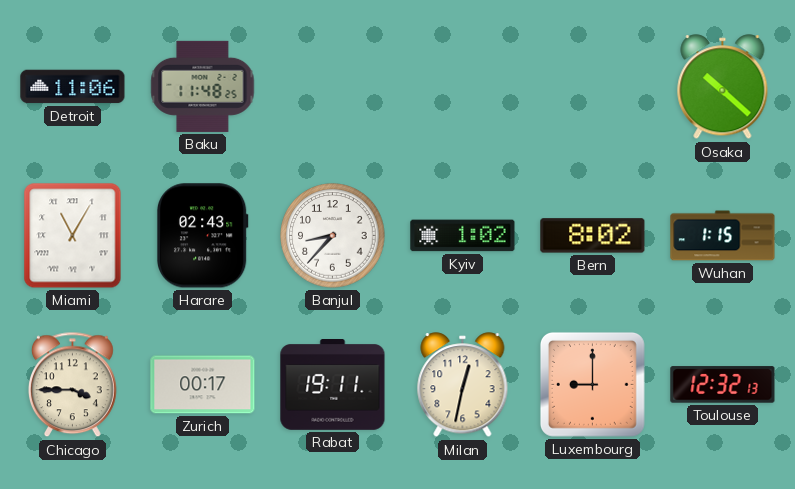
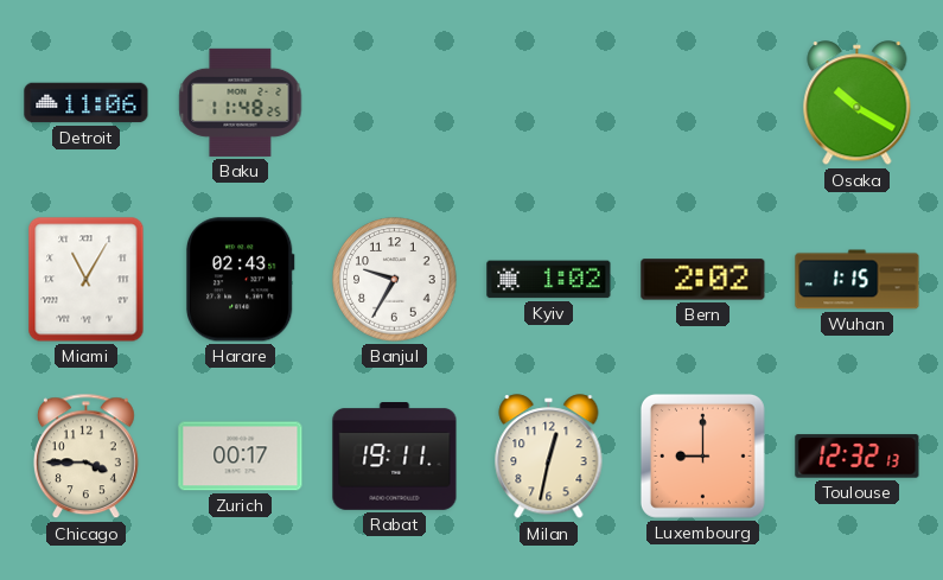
Osaka: 10:22 -> 10:20 (858, 103)
Banjul: 8:37 -> 9:35 (395, 280)
Bern: 8:02 -> 2:02 (703, 280)
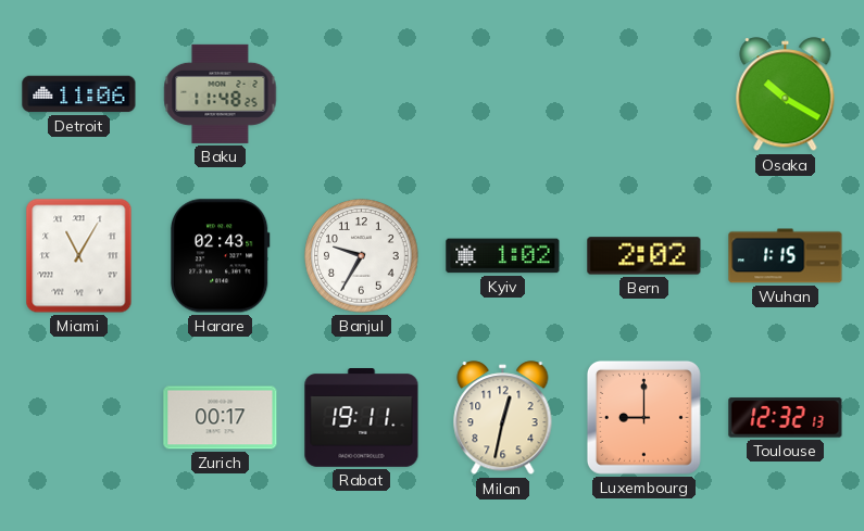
Chicago: 3:45 -> none (85, 457)
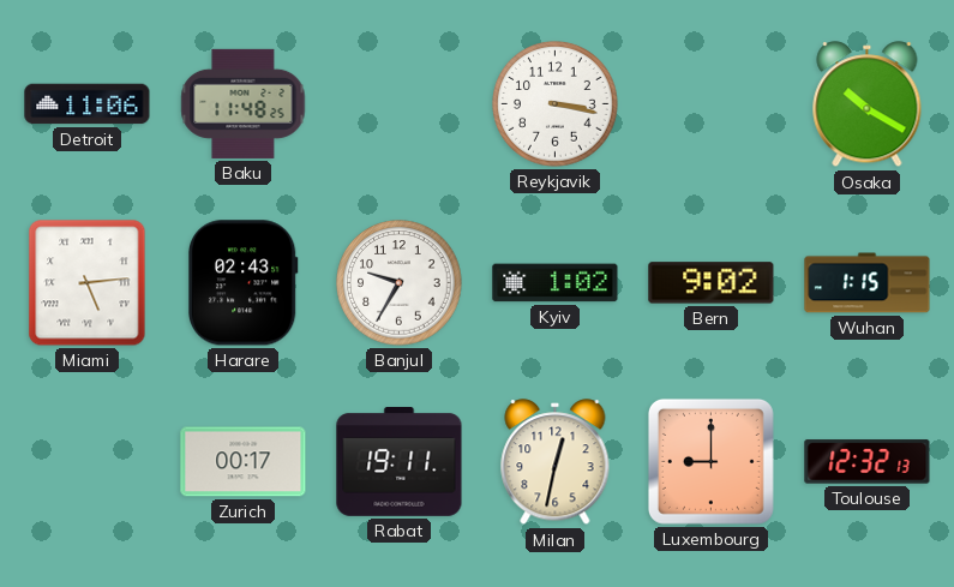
Reykjavik: none -> 3:17 (556, 104)
Miami: 11:05 -> 5:14 (88, 283)
Bern: 2:02 -> 9:02 (712, 283)
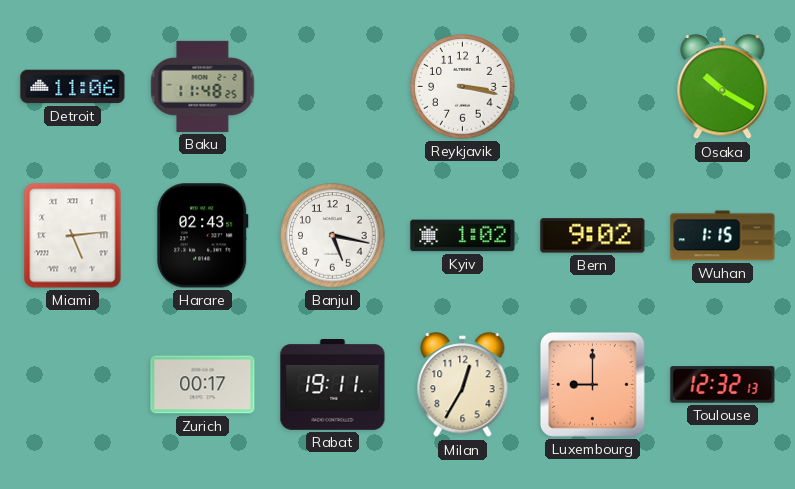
Banjul: 9:35 -> 5:17 (333, 236)
Milan: 12:32 -> 12:35 (463, 385)
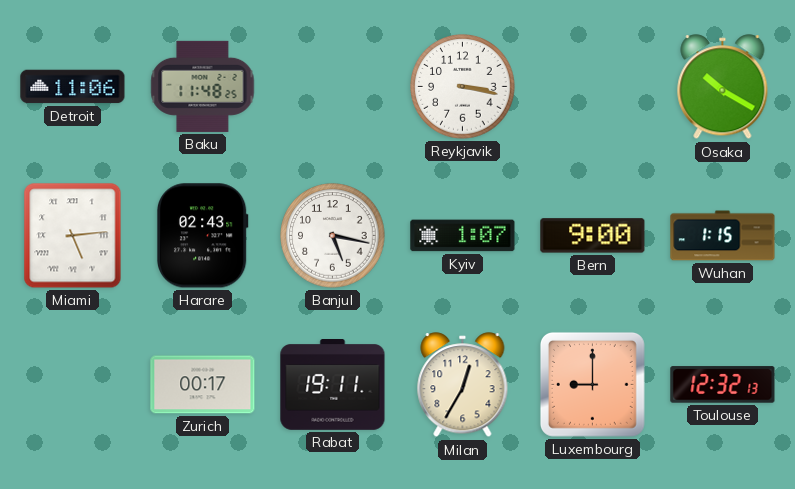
Kyiv: 1:02 -> 1:07 (463, 236)
Bern: 9:02 -> 9:00 (593, 236)
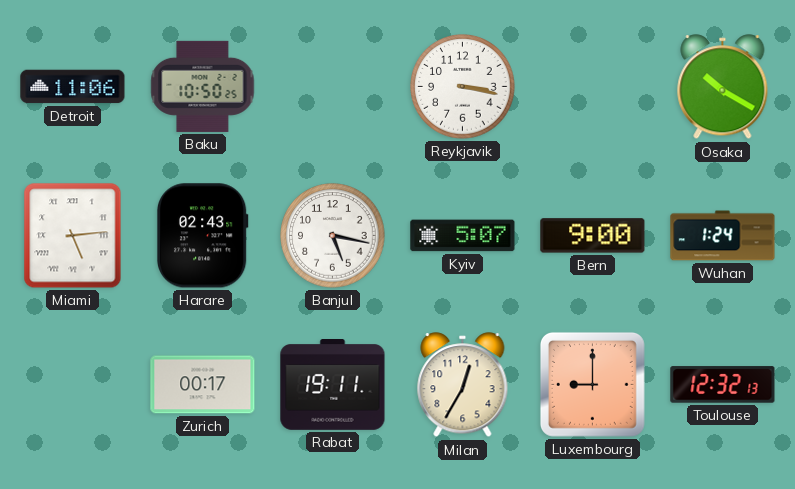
Baku: 11:48 -> 10:50 (203, 86)
Kyiv: 1:07 -> 5:07 (463, 236)
Wuhan: 1:15 -> 1:24 (723, 236)
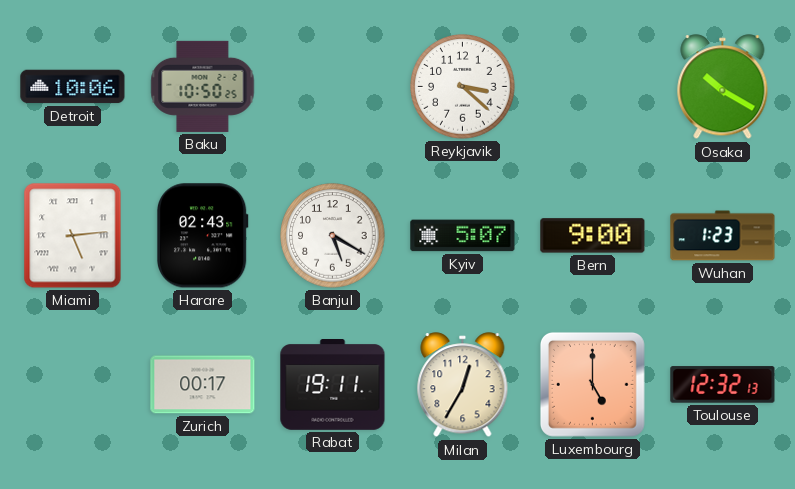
Detroit: 11:06 -> 10:06 (73, 87)
Reykjavik: 3:17 -> 3:22 (463, 87)
Banjul: 5:17 -> 5:20 (333, 236)
Wuhan: 1:24 -> 1:23 (723, 236)
Luxembourg: 9:00 -> 5:00 (592, 384)
